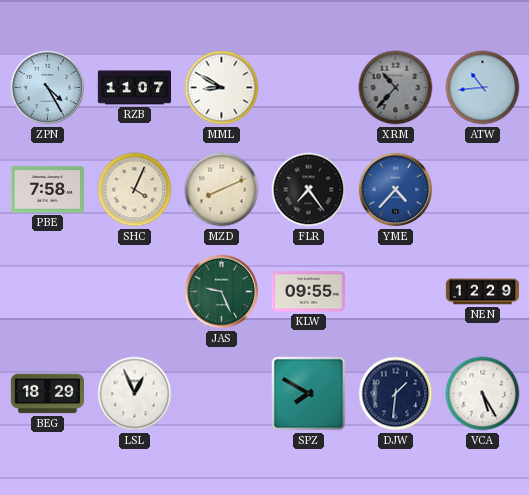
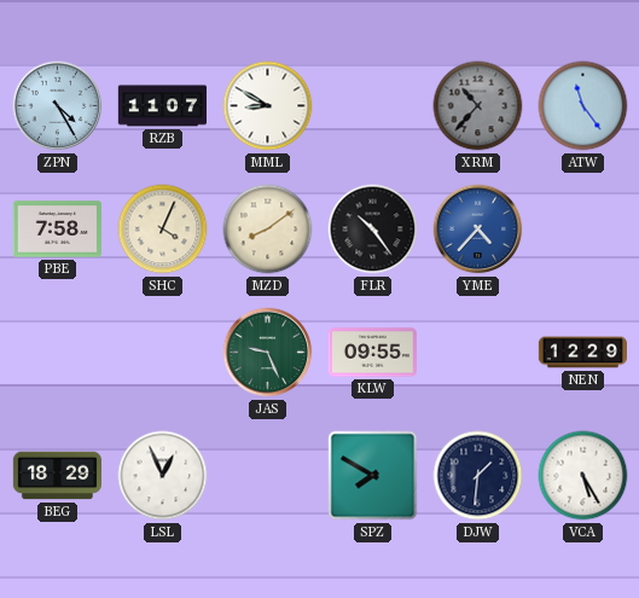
ATW: 10:44 -> 11:24 (583, 106)
MZD: 8:11 -> 8:09 (268, 230)
FLR: 7:24 -> 10:24 (373, 230)
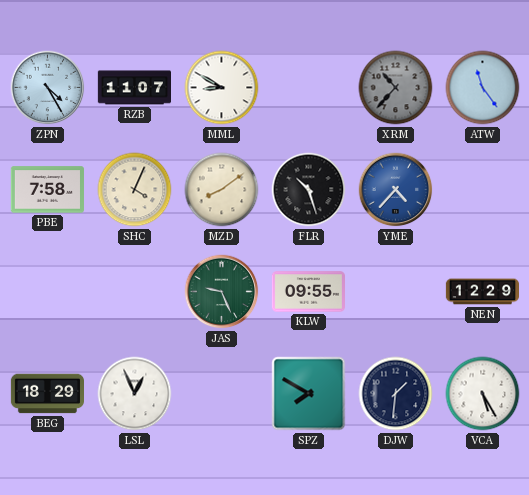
FLR: 10:24 -> 10:27 (309, 190)
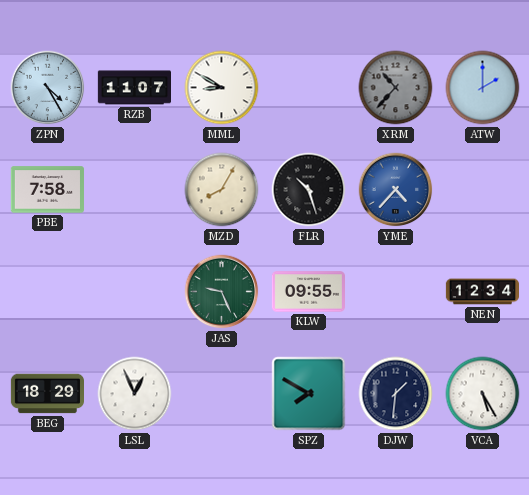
ATW: 11:24 -> 2:00 (483, 88)
SHC: 4:04 -> none (135, 190)
MZD: 8:09 -> 8:05 (222, 190)
NEN: 12:29 -> 12:34 (482, 292)
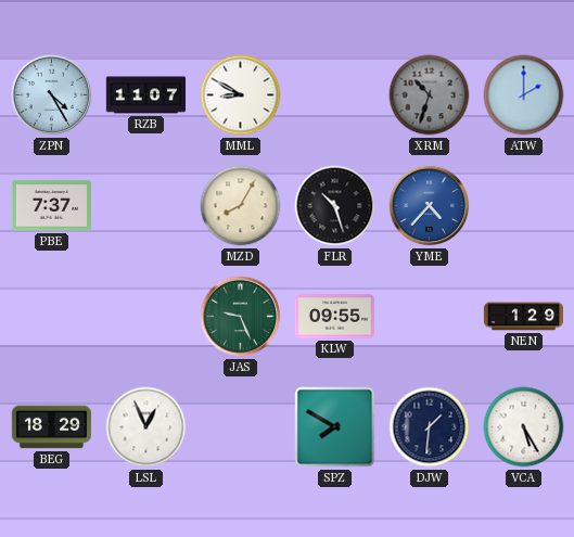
XRM: 10:37 -> 10:33 (430, 95)
PBE: 7:58 -> 7:37 (51, 206)
NEN: 12:34 -> 1:29 (523, 317)
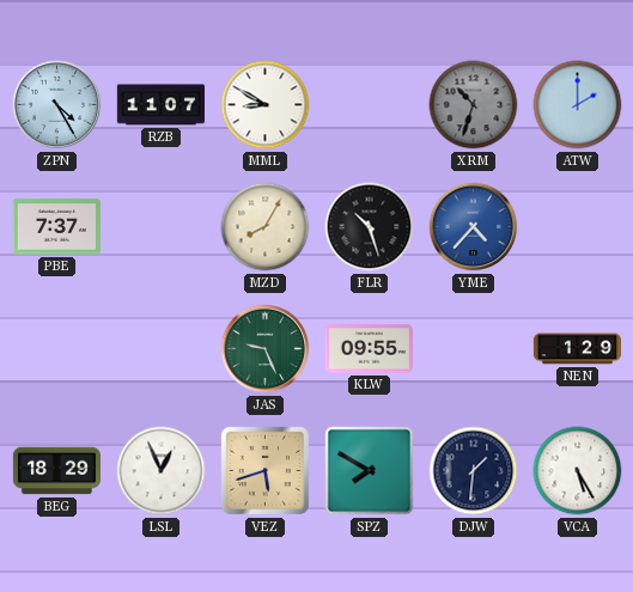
VEZ: none -> 5:42 (264, 470)
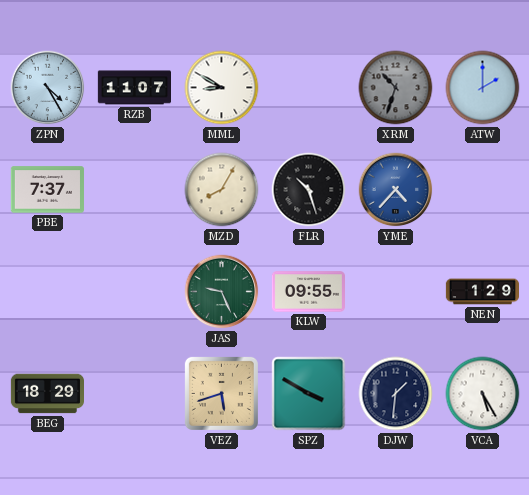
LSL: 12:56 -> none (162, 471)
SPZ: 7:50 -> 3:50 (309, 394)
